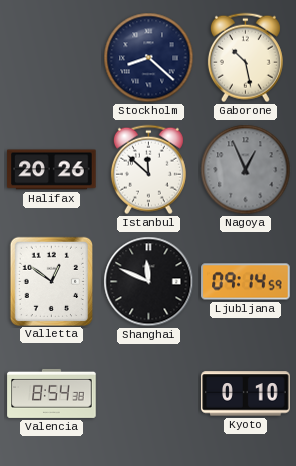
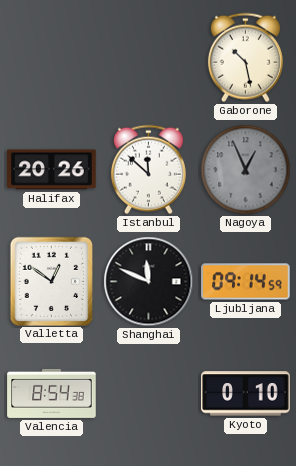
Stockholm: 8:22 -> none (149, 58)
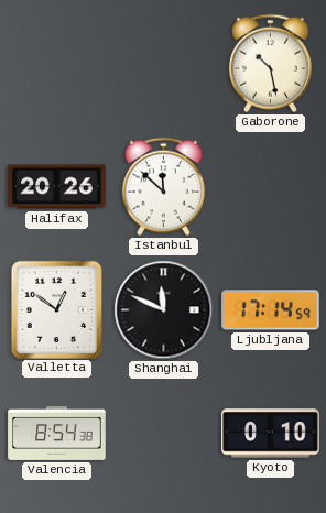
Nagoya: 12:56 -> none (246, 170)
Ljubljana: 09:14 -> 17:14 (271, 310)
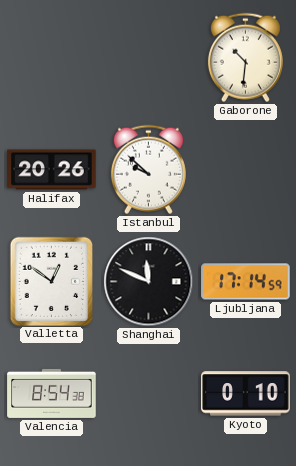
Gaborone: 10:28 -> 10:31 (245, 58)
Istanbul: 11:52 -> 9:52 (148, 170)
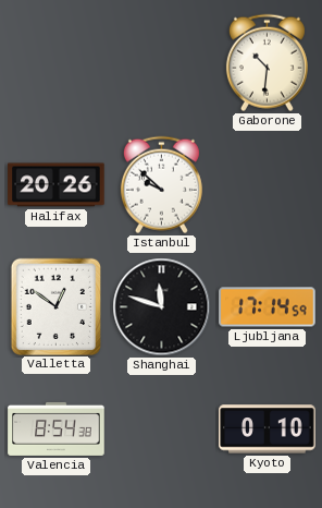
Shanghai: 11:49 -> 11:48 (162, 307)
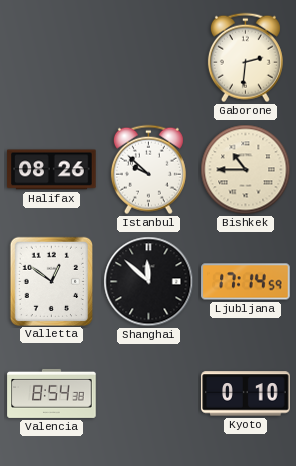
Gaborone: 10:31 -> 2:31 (245, 58)
Halifax: 20:26 -> 08:26 (52, 170)
Bishkek: none -> 10:45 (246, 170)
Shanghai: 11:48 -> 11:52 (149, 282)
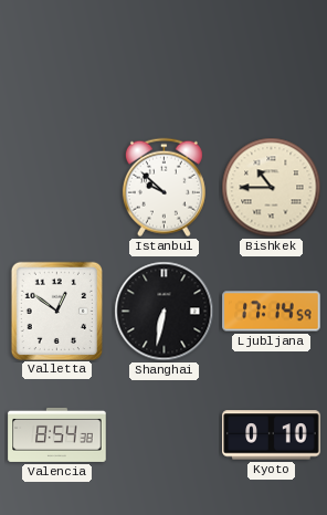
Gaborone: 2:31 -> none (245, 58)
Halifax: 08:26 -> none (52, 170)
Shanghai: 11:52 -> 6:32 (165, 312)
